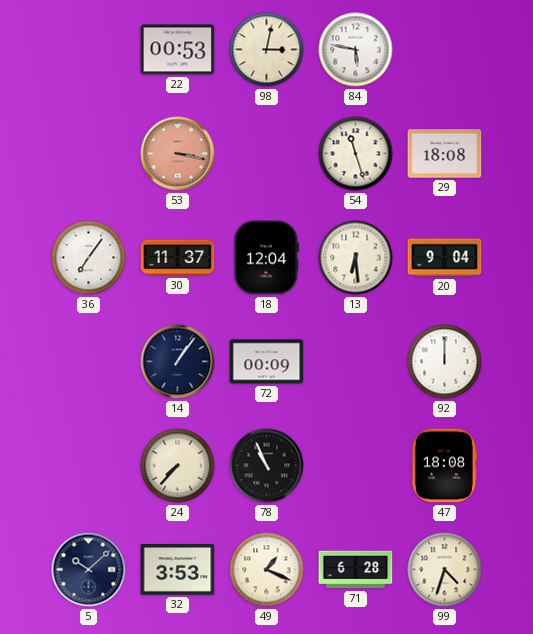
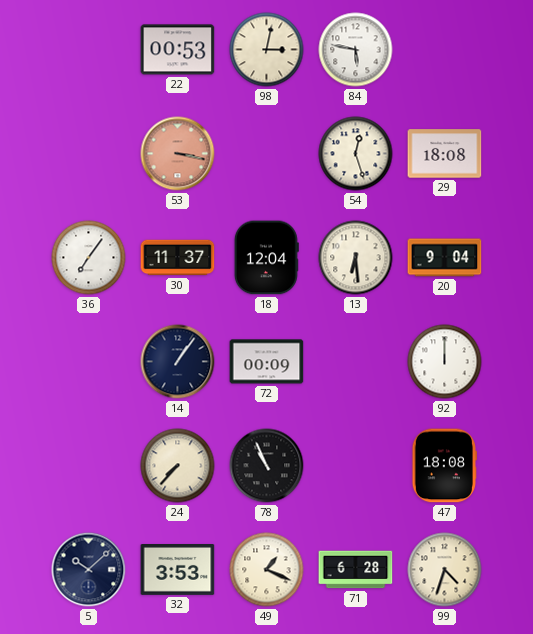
54: 11:27 -> 12:27 (356, 154)
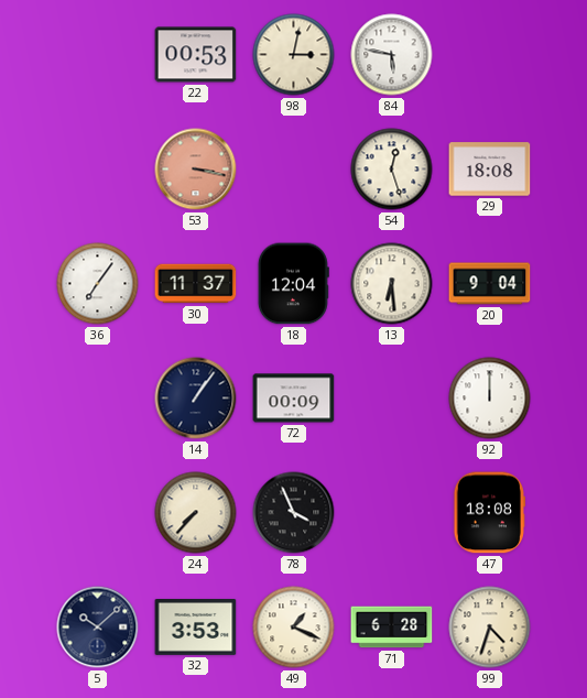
78: 10:56 -> 3:56 (294, 513)
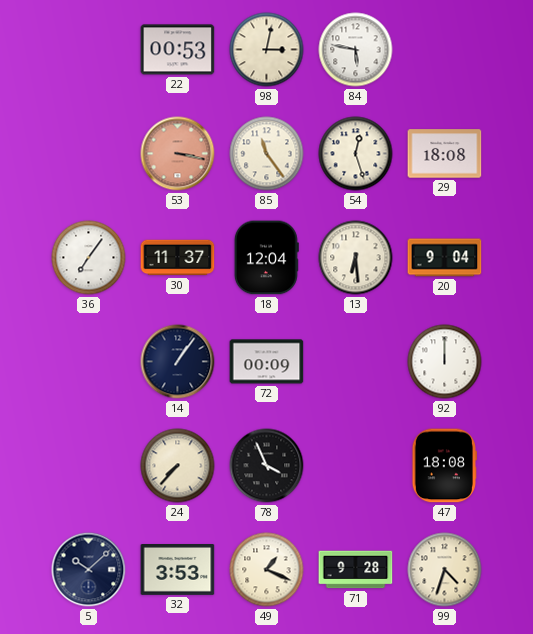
85: none -> 11:24 (267, 154)
71: 6:28 -> 9:28 (356, 570)
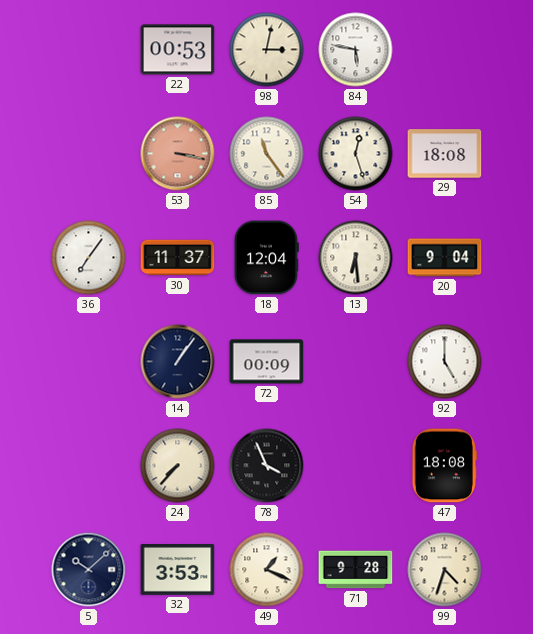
92: 12:00 -> 5:00 (445, 362)
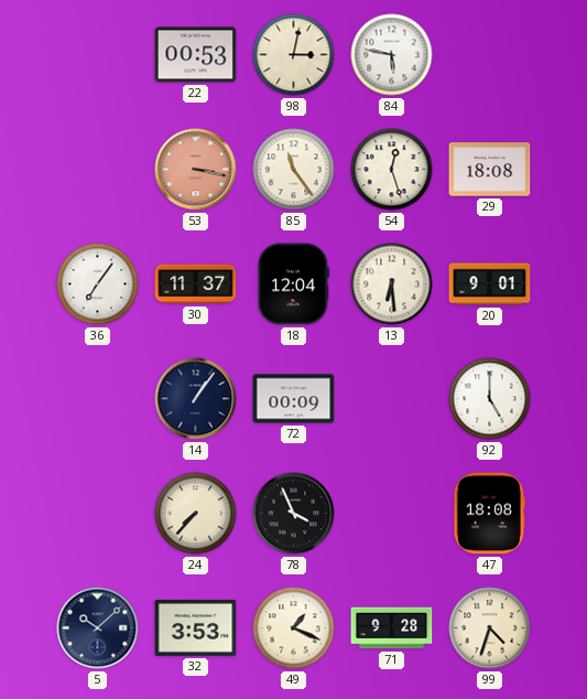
20: 9:04 -> 9:01 (490, 284)
